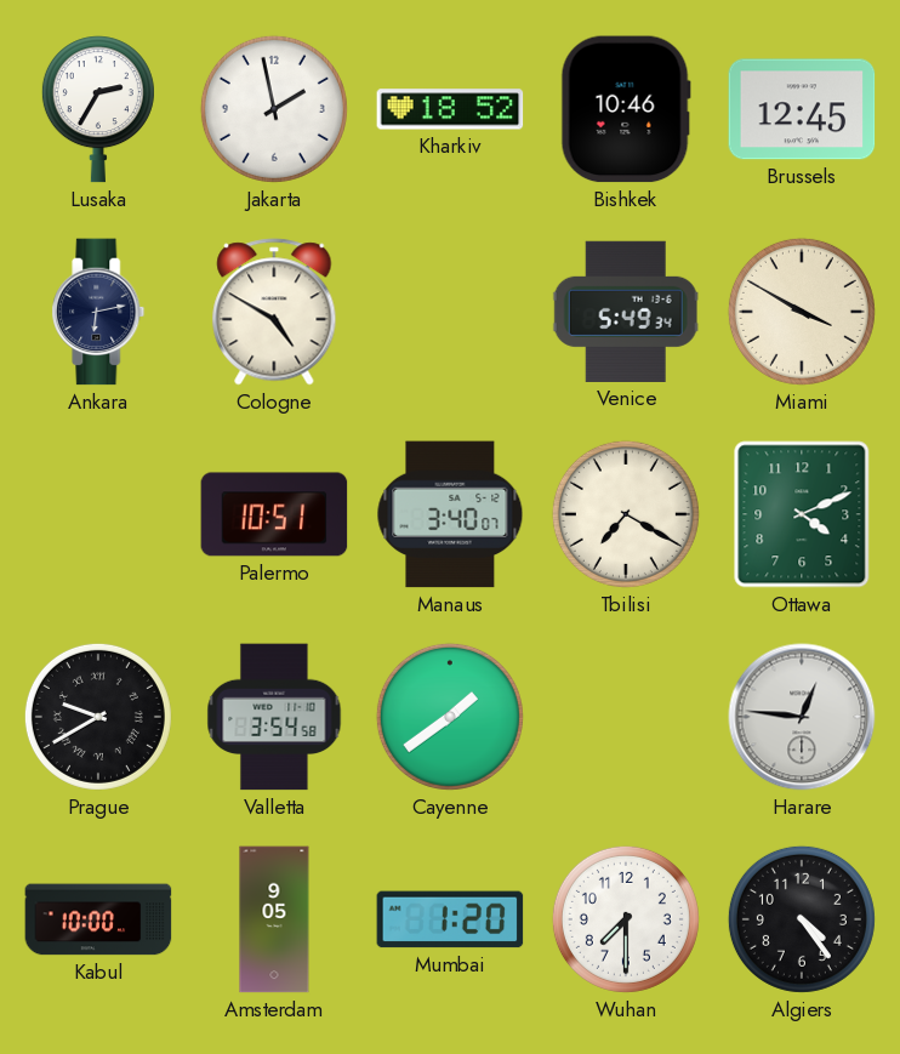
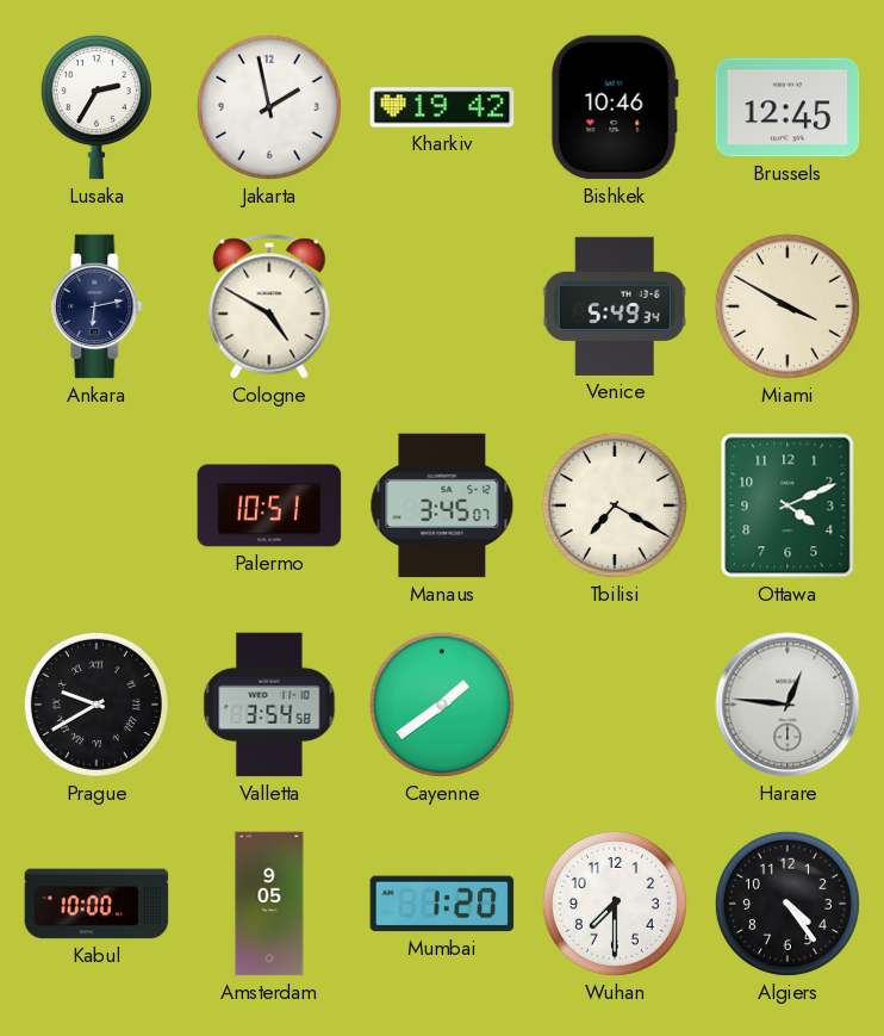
Kharkiv: 18:52 -> 19:42 (442, 107)
Manaus: 3:40 -> 3:45 (442, 505)
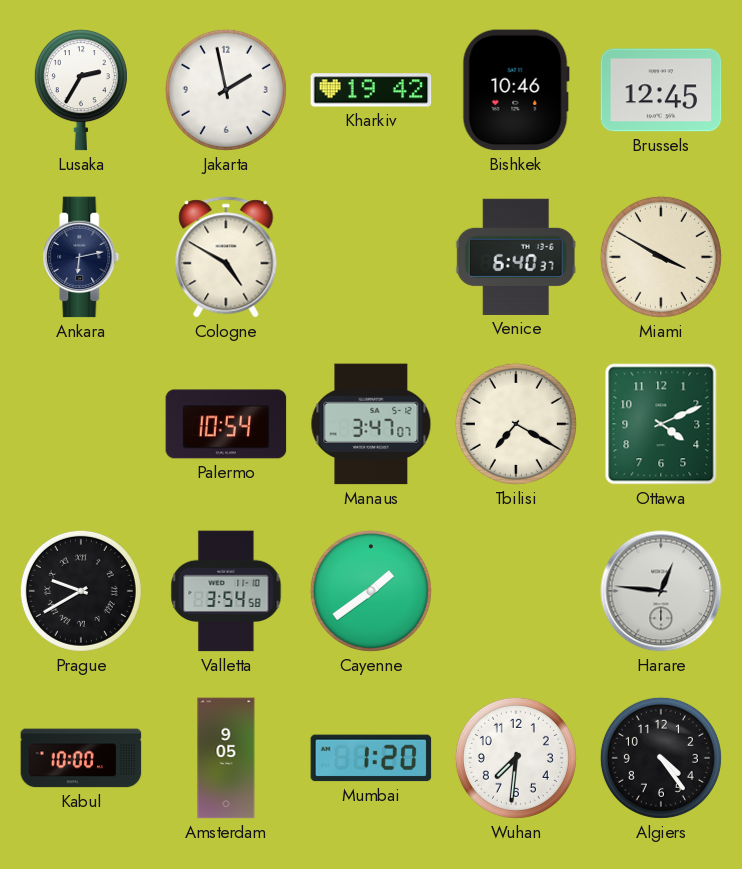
Venice: 5:49 -> 6:40 (516, 257)
Palermo: 10:51 -> 10:54 (226, 424)
Manaus: 3:45 -> 3:47 (371, 424)
Wuhan: 7:30 -> 7:31 (516, 758)
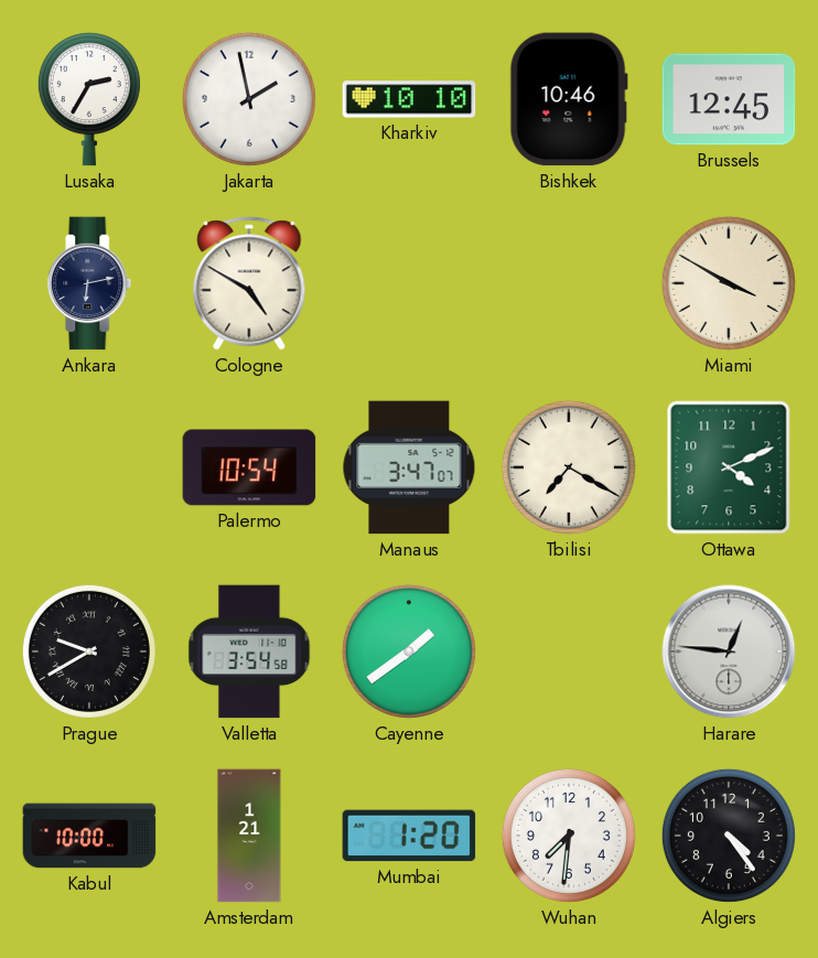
Kharkiv: 19:42 -> 10:10 (409, 99)
Venice: 6:40 -> none (516, 257)
Amsterdam: 9:05 -> 1:21 (249, 836)
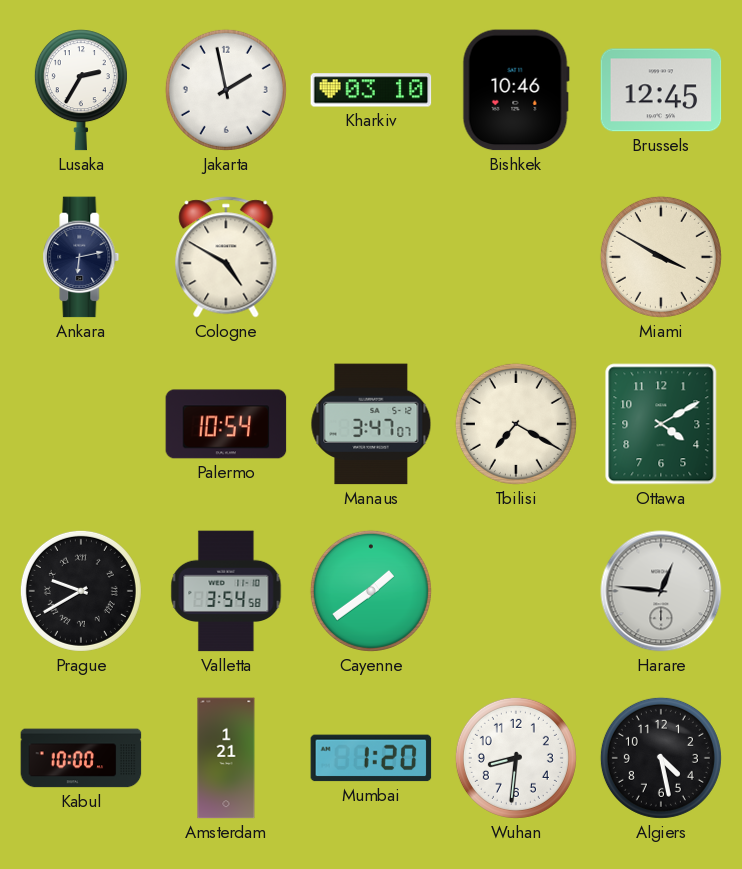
Kharkiv: 10:10 -> 03:10 (371, 90)
Ottawa: 4:11 -> 4:10 (661, 424)
Wuhan: 7:31 -> 8:31 (516, 758)
Algiers: 4:24 -> 4:28 (661, 758)
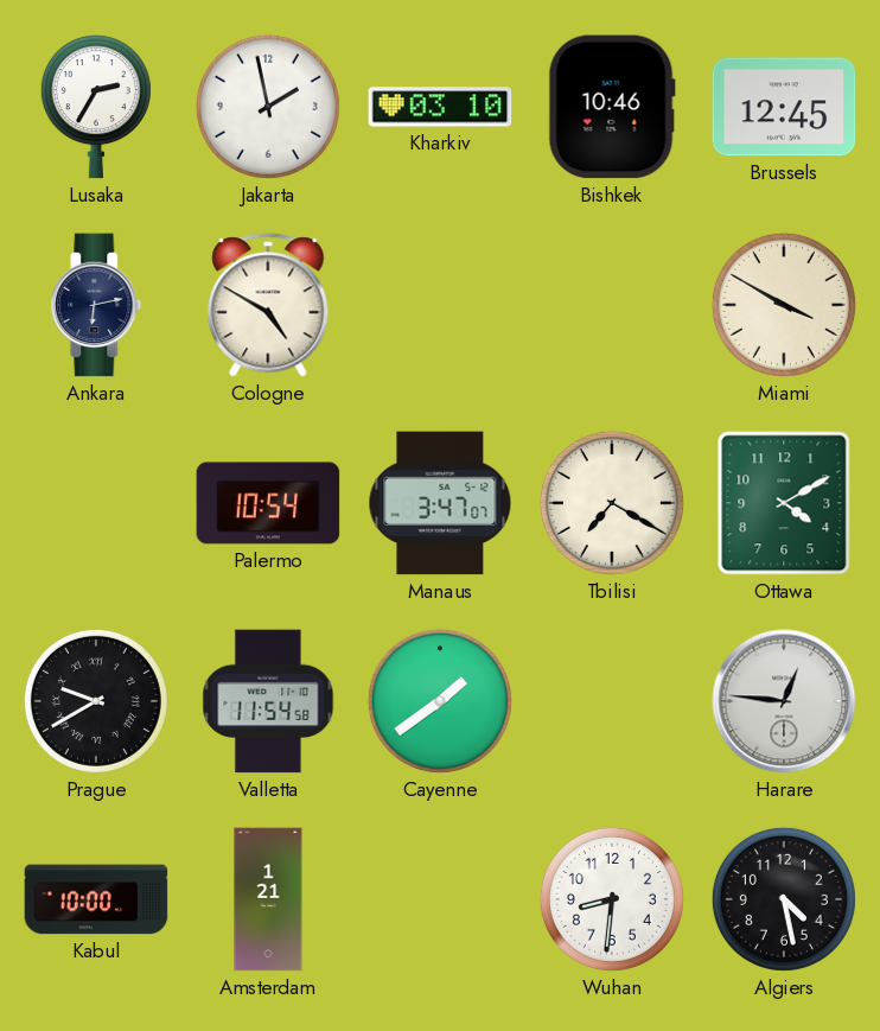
Valletta: 3:54 -> 11:54 (268, 701)
Mumbai: 1:20 -> none (371, 758)
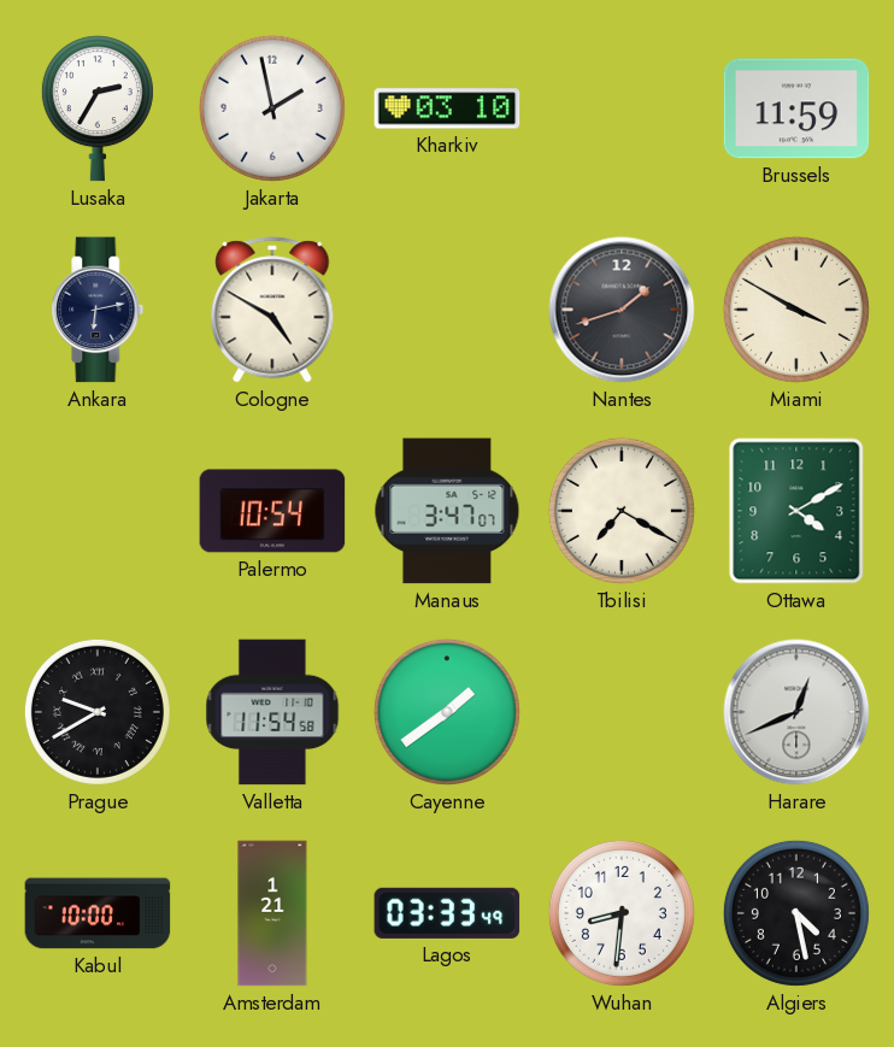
Bishkek: 10:46 -> none (612, 107)
Brussels: 12:45 -> 11:59 (796, 108)
Nantes: none -> 1:42 (622, 310)
Harare: 12:46 -> 12:41 (796, 712)
Lagos: none -> 03:33 (447, 913)
